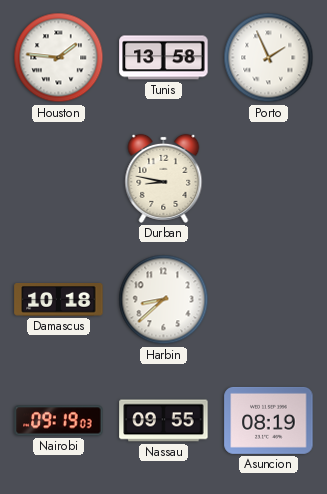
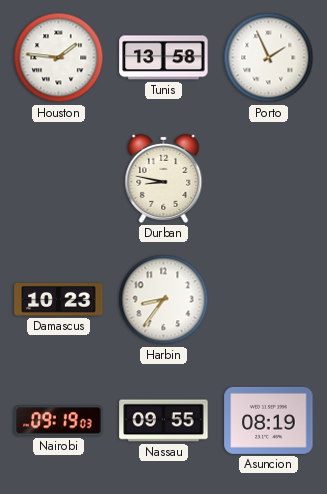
Damascus: 10:18 -> 10:23 (59, 300)
Harbin: 8:38 -> 8:36 (164, 300)
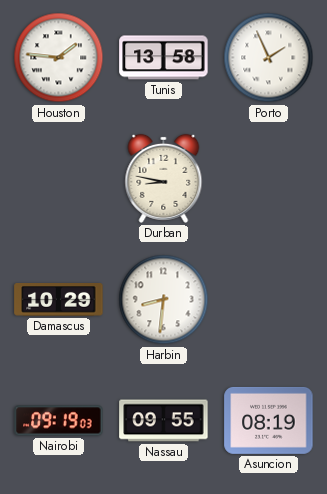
Damascus: 10:23 -> 10:29 (59, 300)
Harbin: 8:36 -> 8:31 (164, 300)
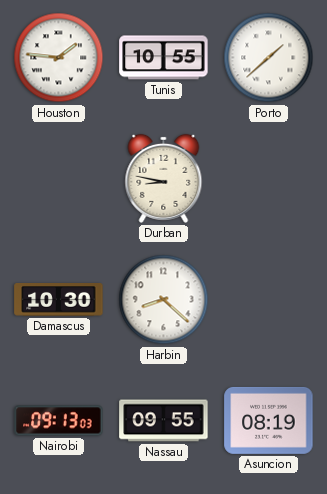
Tunis: 13:58 -> 10:55 (164, 58)
Porto: 1:56 -> 1:38 (269, 58)
Damascus: 10:29 -> 10:30 (59, 300)
Harbin: 8:31 -> 8:22 (164, 300)
Nairobi: 09:19 -> 09:13 (59, 421)
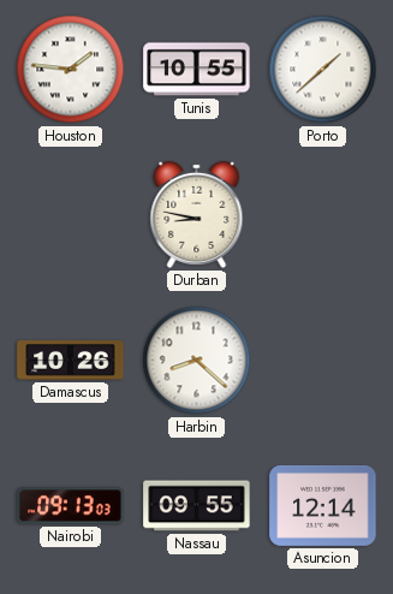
Damascus: 10:30 -> 10:26 (71, 361)
Asuncion: 08:19 -> 12:14 (323, 505)
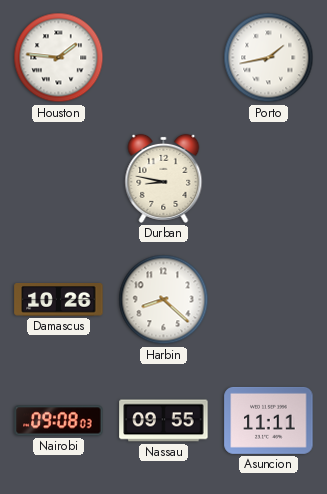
Tunis: 10:55 -> none (197, 70)
Porto: 1:38 -> 1:43 (269, 58)
Nairobi: 09:13 -> 09:08 (59, 421)
Asuncion: 12:14 -> 11:11 (269, 420)
